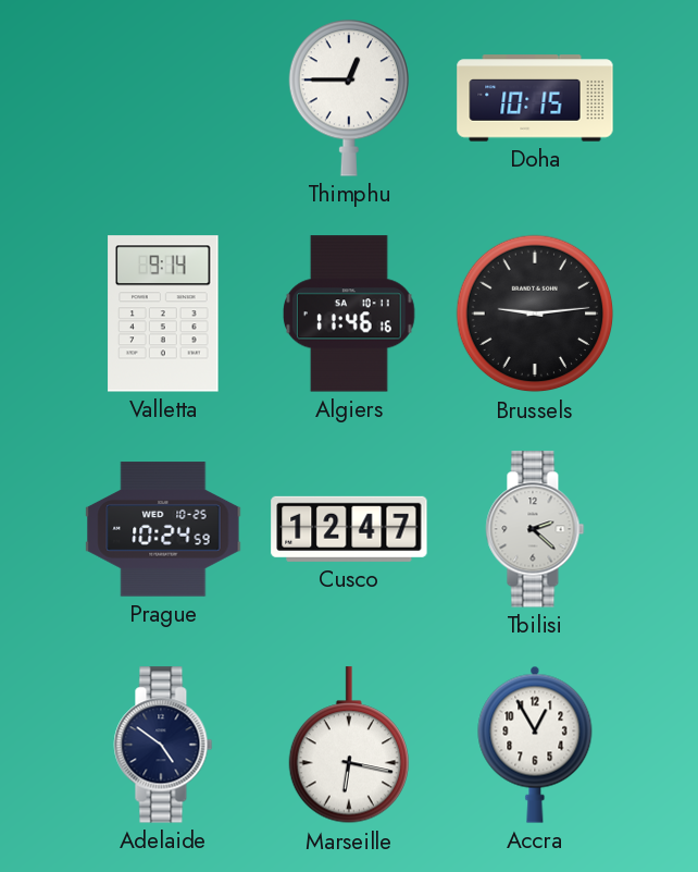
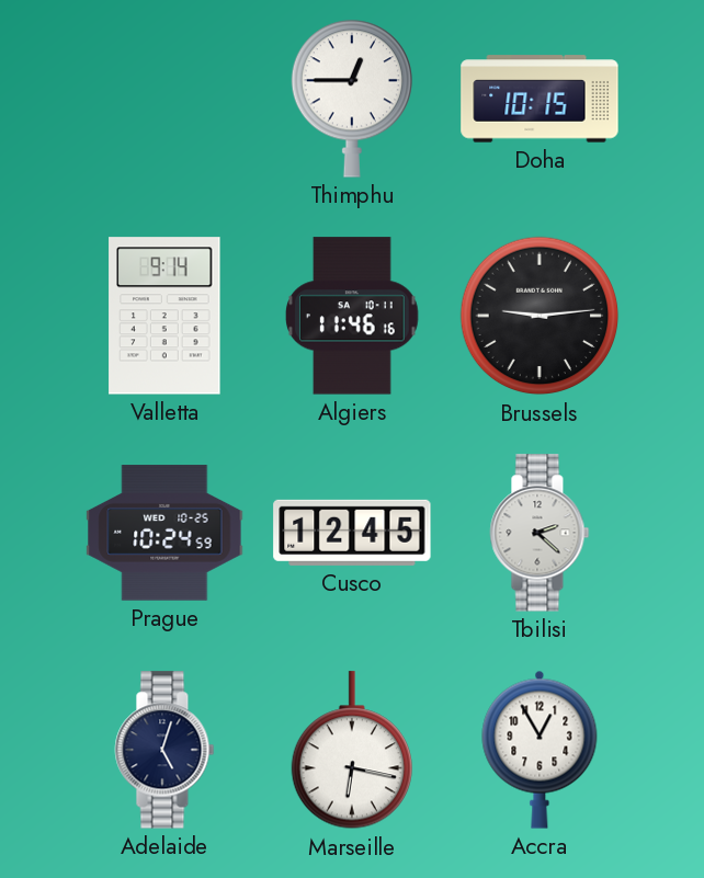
Cusco: 12:47 -> 12:45 (352, 533)
Adelaide: 4:51 -> 5:03 (164, 750)
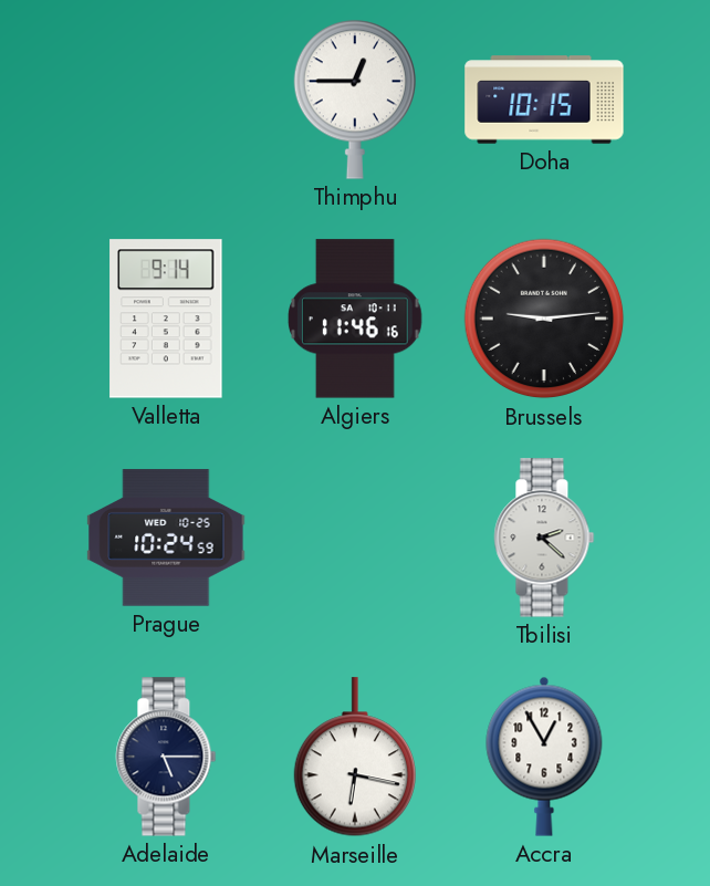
Cusco: 12:45 -> none (352, 533)
Adelaide: 5:03 -> 5:15 (166, 757)
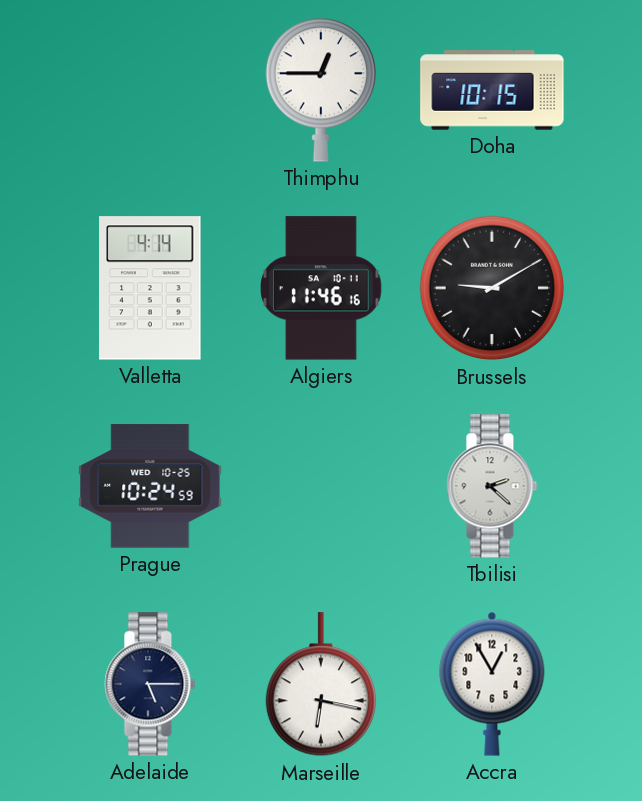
Valletta: 9:14 -> 4:14 (150, 288)
Brussels: 9:14 -> 9:10 (492, 288)
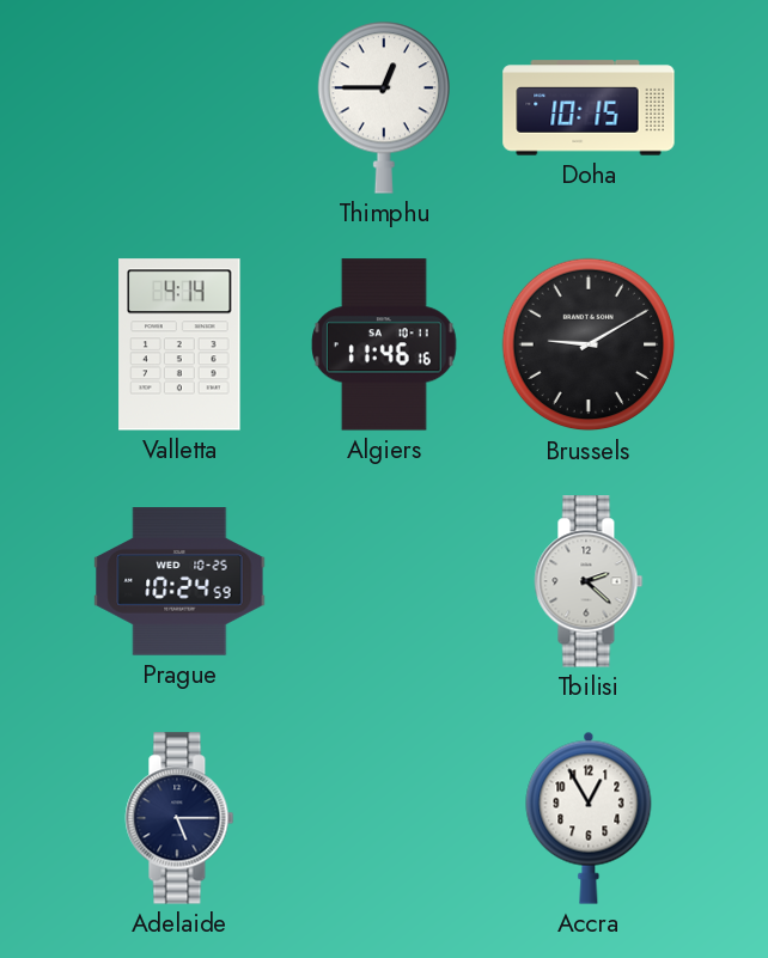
Marseille: 6:17 -> none (321, 685)
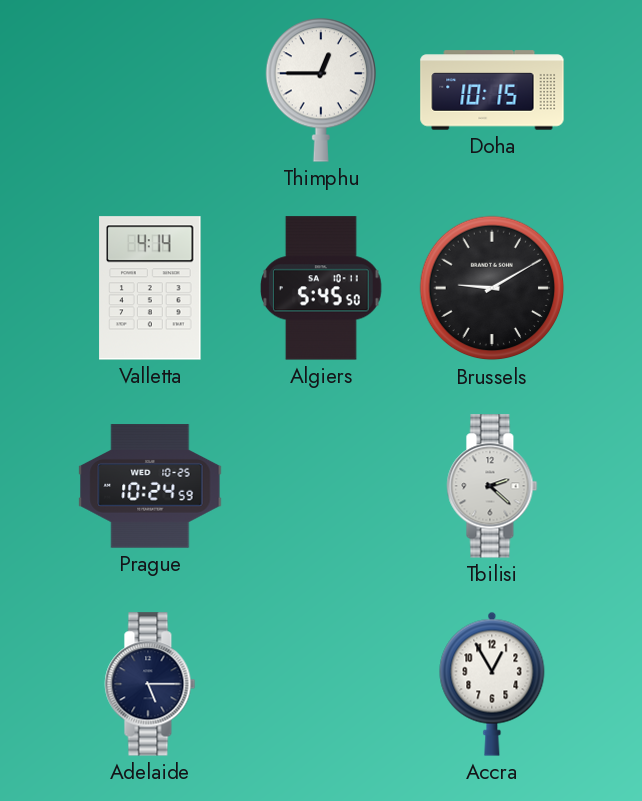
Algiers: 11:46 -> 5:45 (322, 288)
